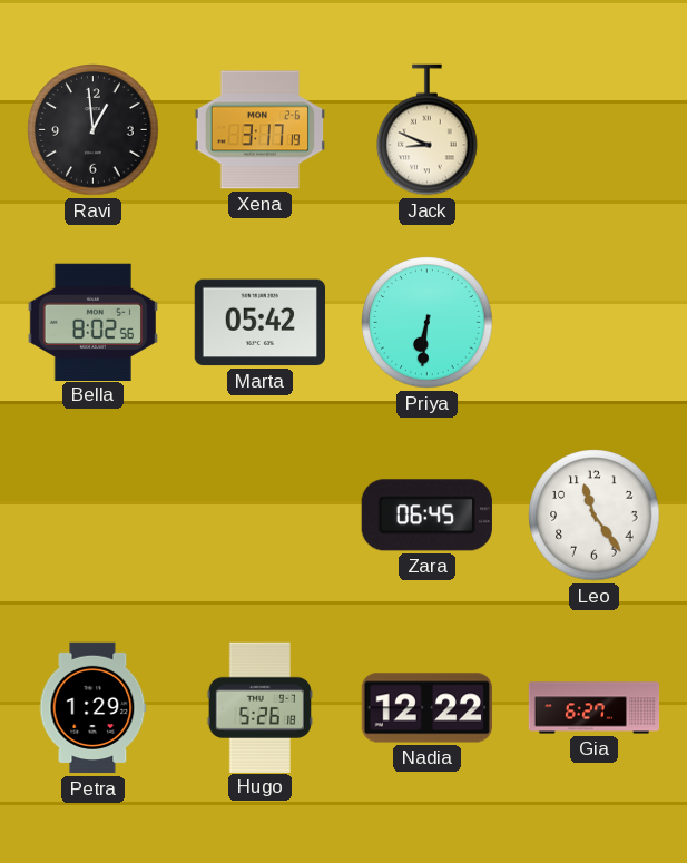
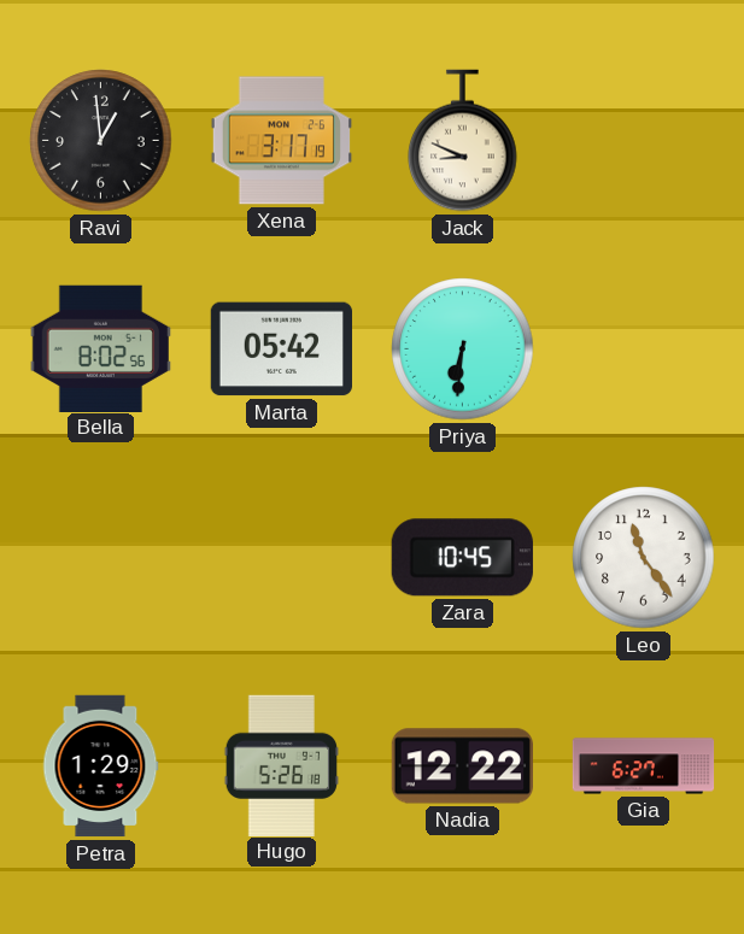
Zara: 06:45 -> 10:45 (462, 558)
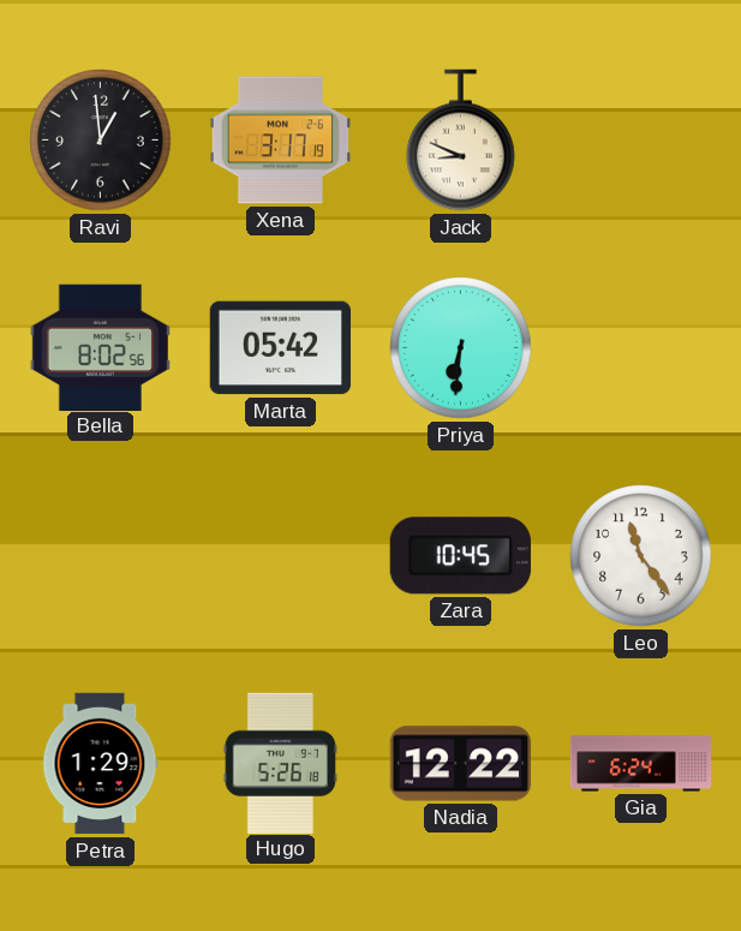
Gia: 6:27 -> 6:24 (641, 764)
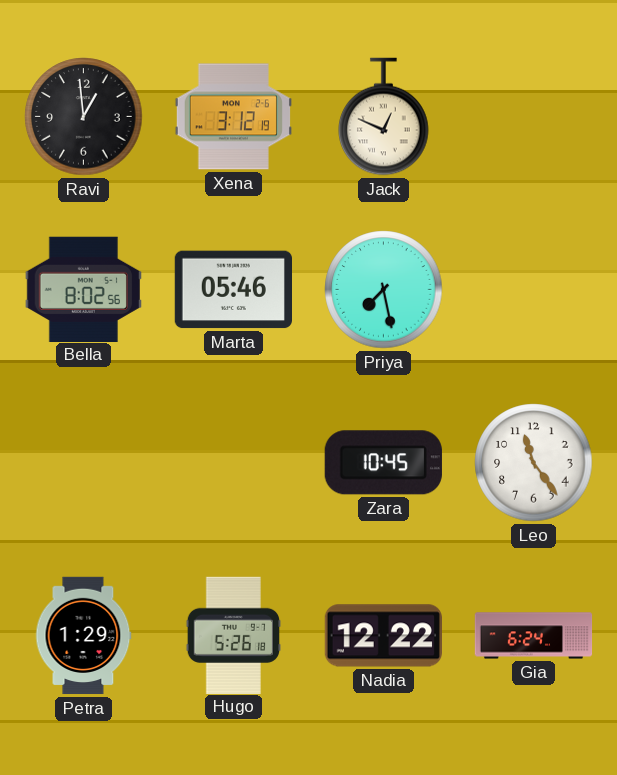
Xena: 3:17 -> 3:12 (233, 117)
Jack: 8:49 -> 12:49 (384, 117)
Marta: 05:42 -> 05:46 (233, 290)
Priya: 6:31 -> 7:28 (384, 290)
